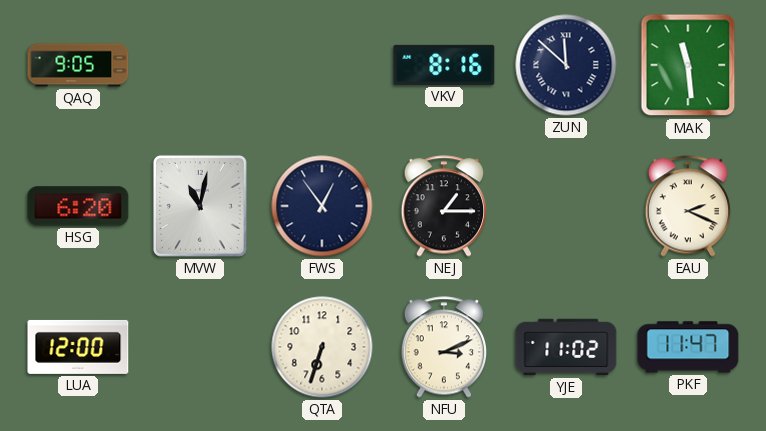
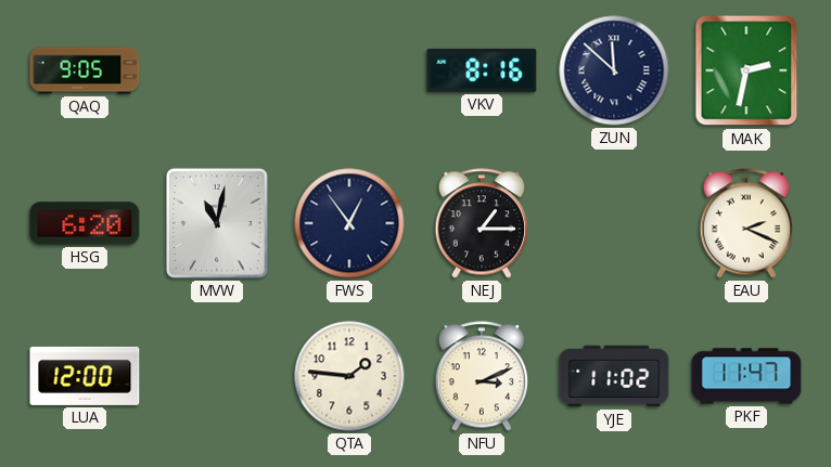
MAK: 11:29 -> 2:32 (746, 70)
QTA: 6:33 -> 1:46 (349, 376)
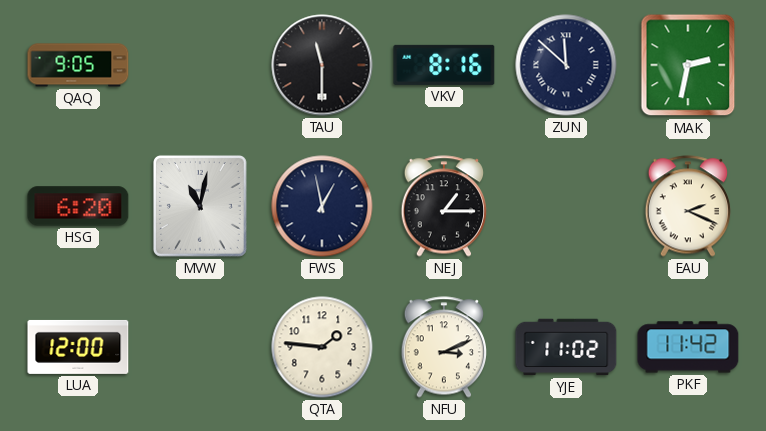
TAU: none -> 11:30 (322, 65)
FWS: 12:54 -> 12:58 (322, 206)
PKF: 11:47 -> 11:42 (688, 347)
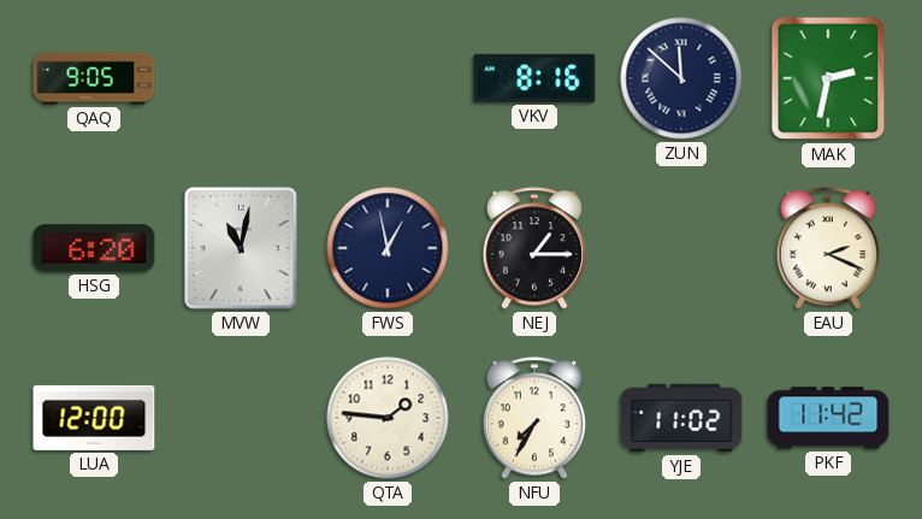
TAU: 11:30 -> none (322, 65)
NFU: 3:11 -> 7:35 (533, 418)
